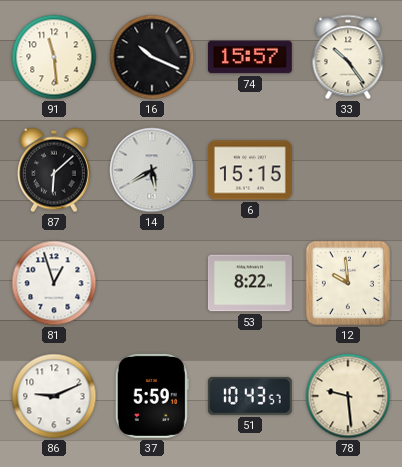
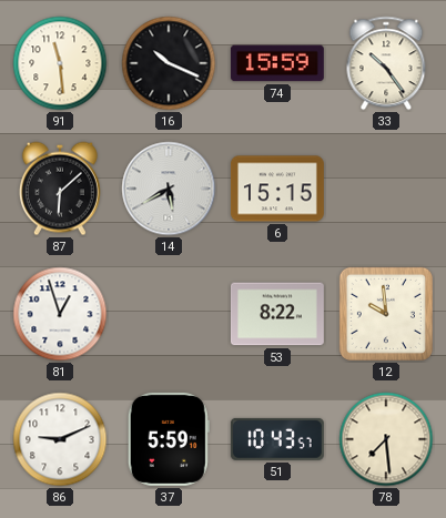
74: 15:57 -> 15:59 (277, 63)
78: 9:29 -> 7:29 (386, 439)
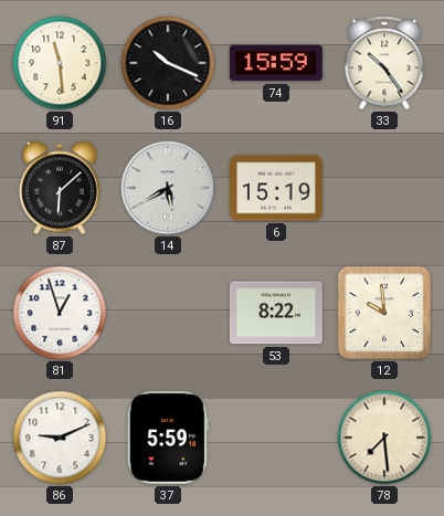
6: 15:15 -> 15:19 (276, 188)
51: 10:43 -> none (277, 439)
